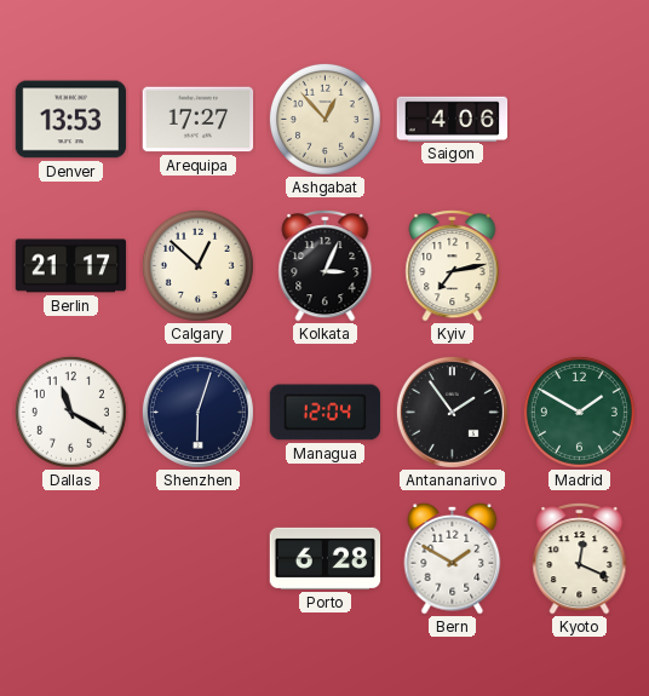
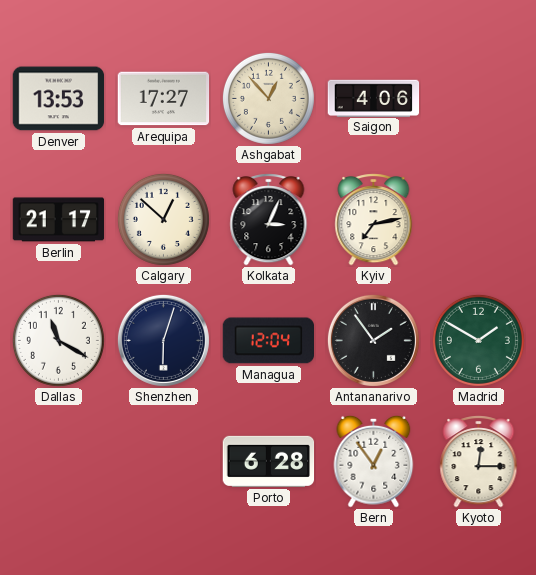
Bern: 1:50 -> 12:54 (374, 461)
Kyoto: 12:19 -> 12:15 (479, 462)
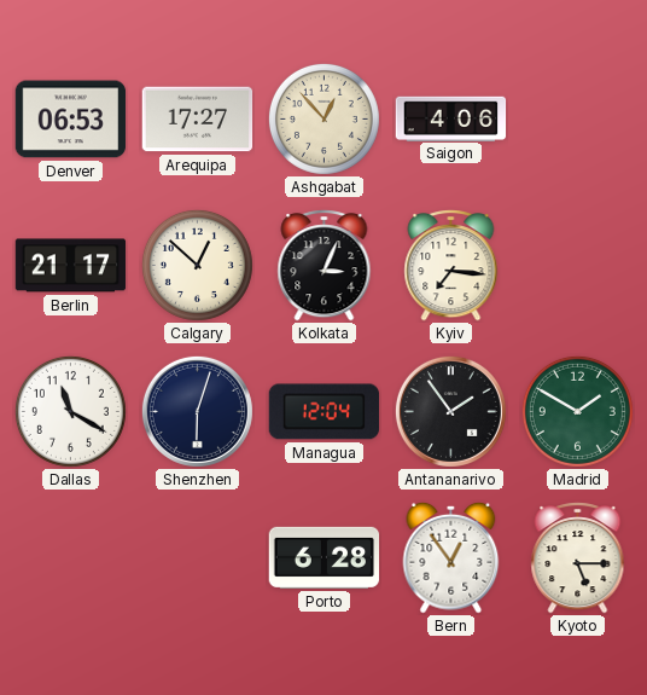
Denver: 13:53 -> 06:53 (71, 120)
Kyiv: 7:13 -> 7:16 (451, 266)
Kyoto: 12:15 -> 5:15 (578, 558)
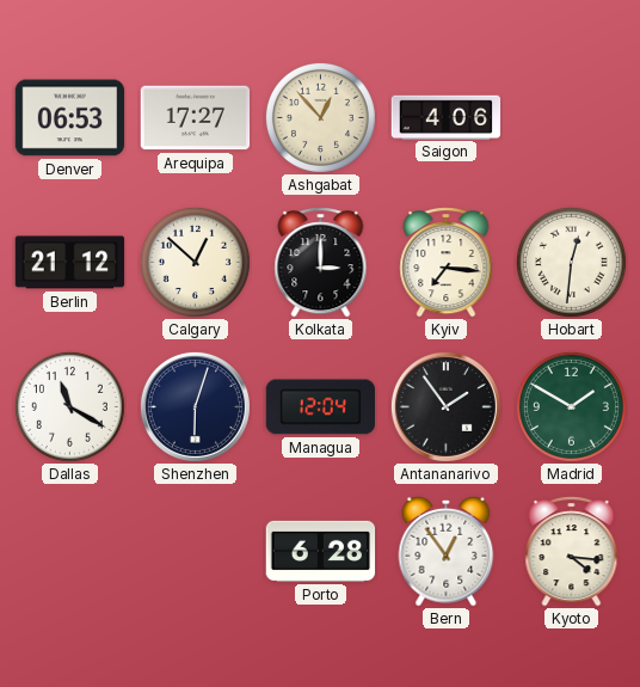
Berlin: 21:17 -> 21:12 (70, 263)
Kolkata: 3:04 -> 3:00 (321, 263)
Hobart: none -> 12:31 (571, 262)
Kyoto: 5:15 -> 4:16 (572, 552)
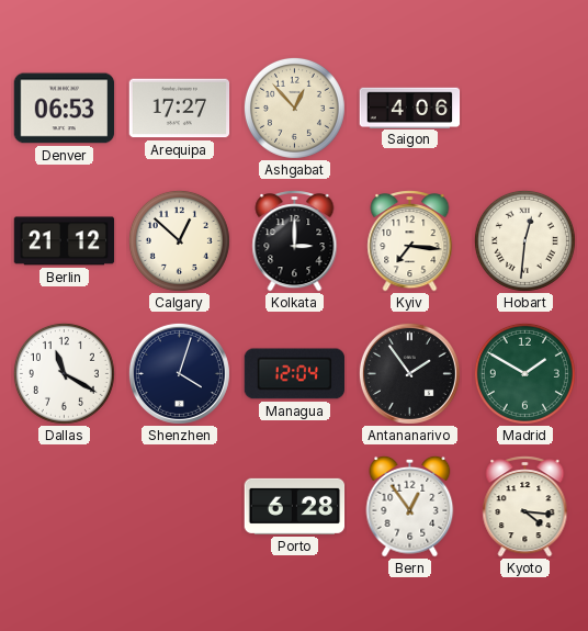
Shenzhen: 6:03 -> 4:03 (179, 373)
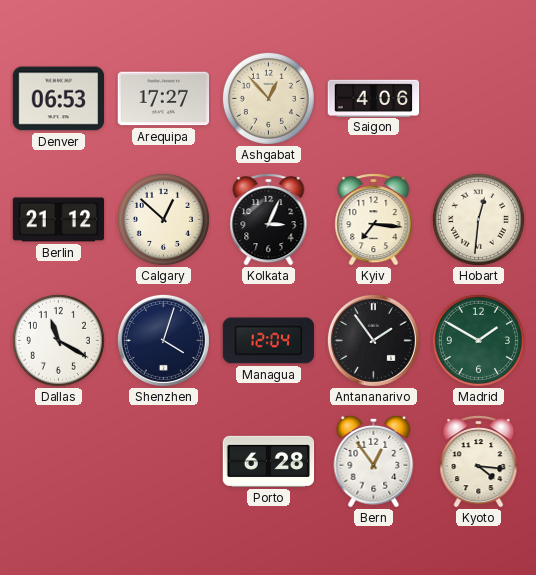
Kolkata: 3:00 -> 3:04 (269, 220)
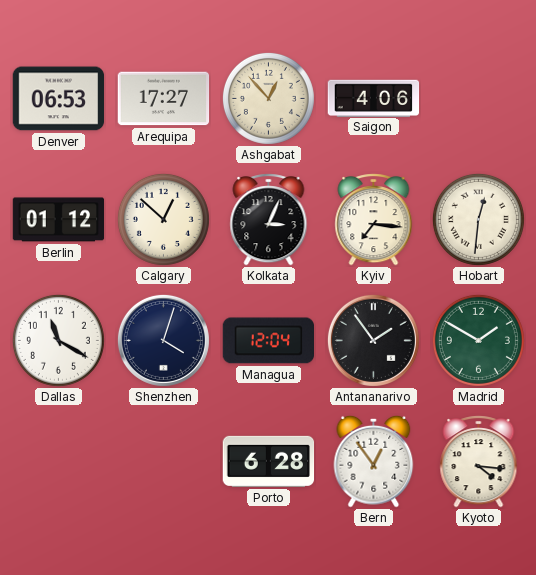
Berlin: 21:12 -> 01:12 (59, 220)
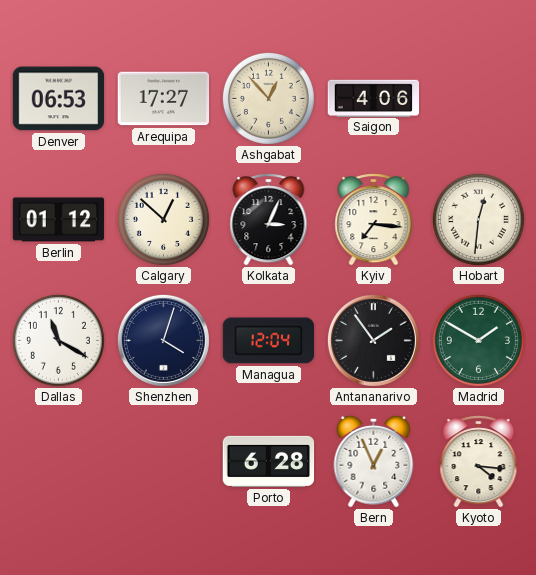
Bern: 12:54 -> 12:56 (374, 461)
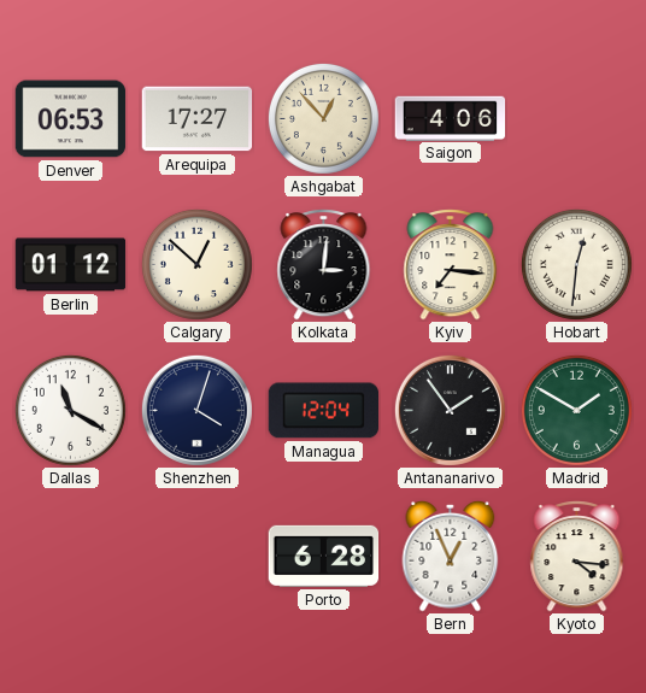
Kolkata: 3:04 -> 3:01 (324, 265)
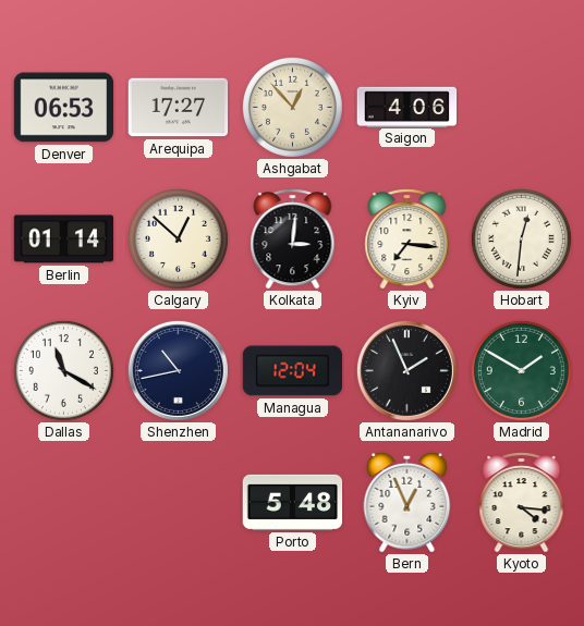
Berlin: 01:12 -> 01:14 (64, 240)
Shenzhen: 4:03 -> 10:43 (178, 370)
Antananarivo: 1:54 -> 1:56 (406, 370)
Porto: 6:28 -> 5:48 (293, 502)
